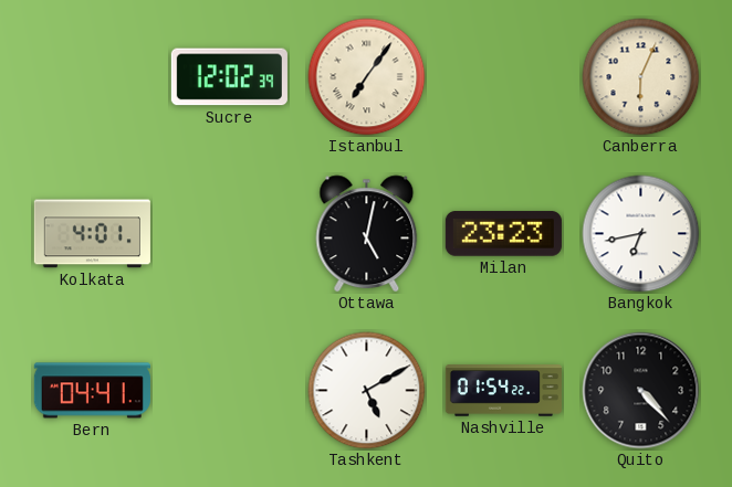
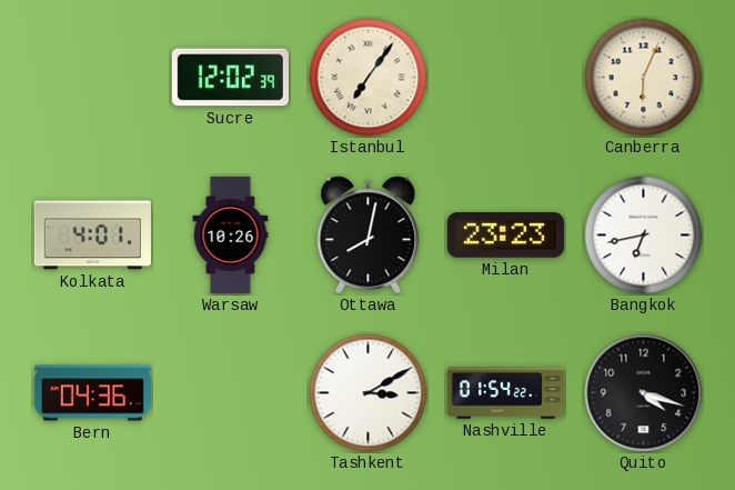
Warsaw: none -> 10:26 (231, 234)
Ottawa: 5:02 -> 8:02 (369, 236)
Bern: 04:41 -> 04:36 (92, 393)
Tashkent: 5:10 -> 3:10 (369, 393)
Quito: 4:23 -> 4:18 (644, 393)
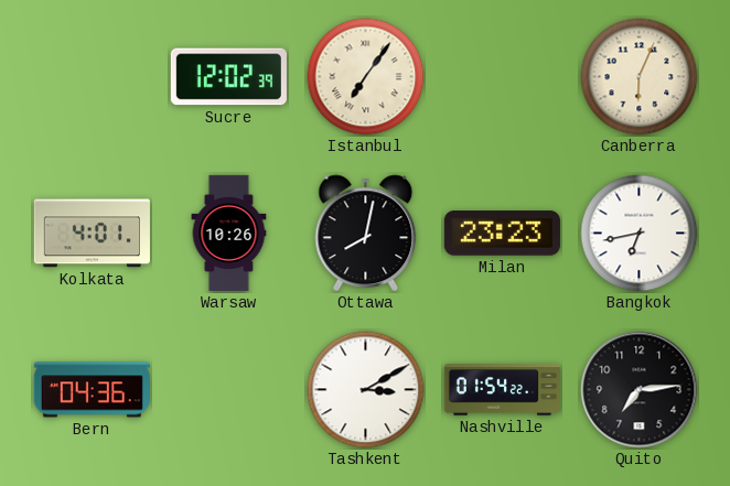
Quito: 4:18 -> 7:14 (640, 390)
